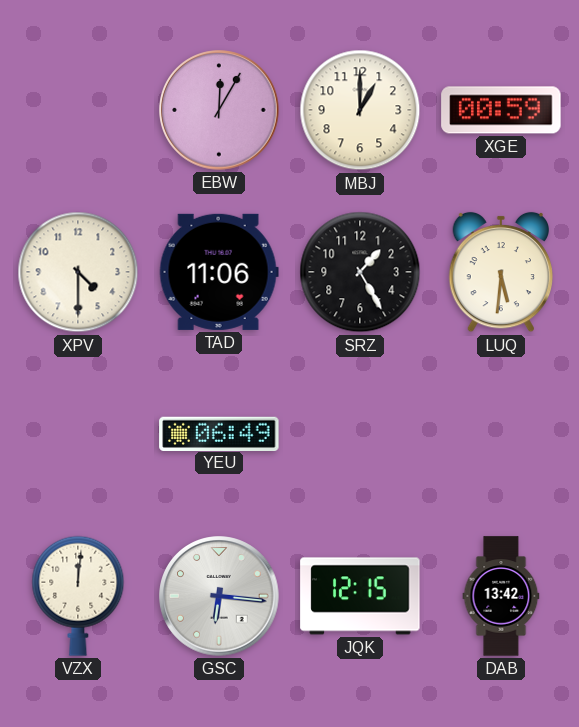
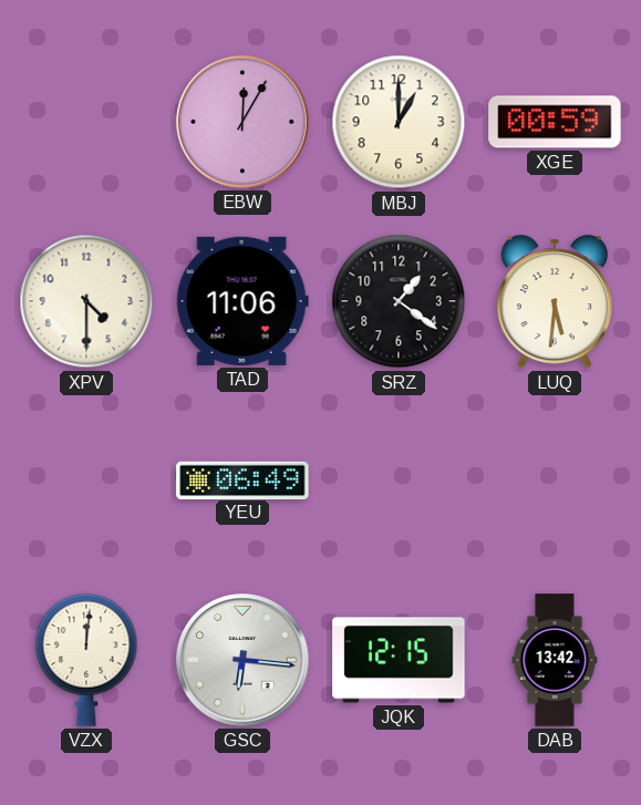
SRZ: 1:25 -> 1:21 (399, 301)
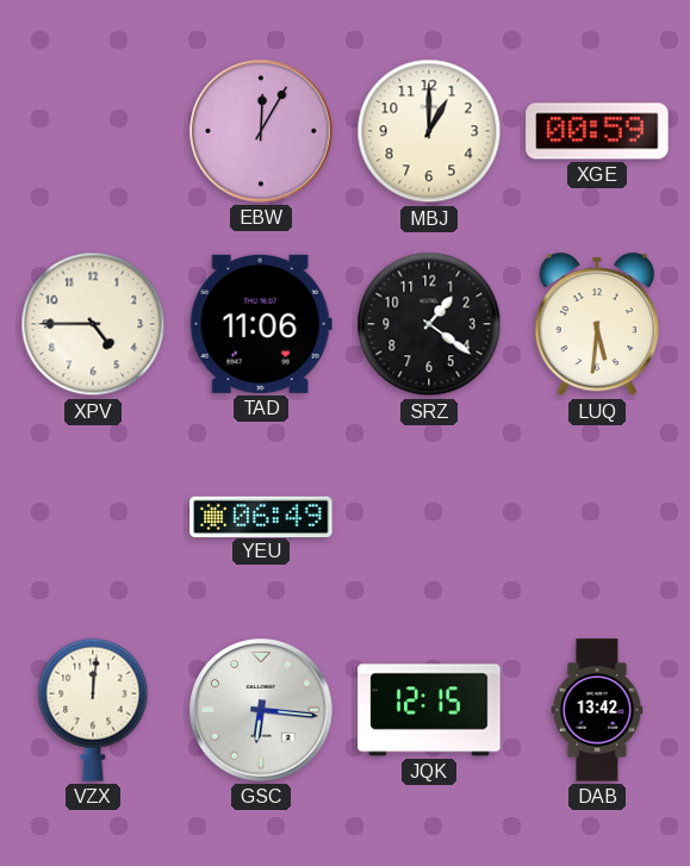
XPV: 4:30 -> 4:45 (93, 324)
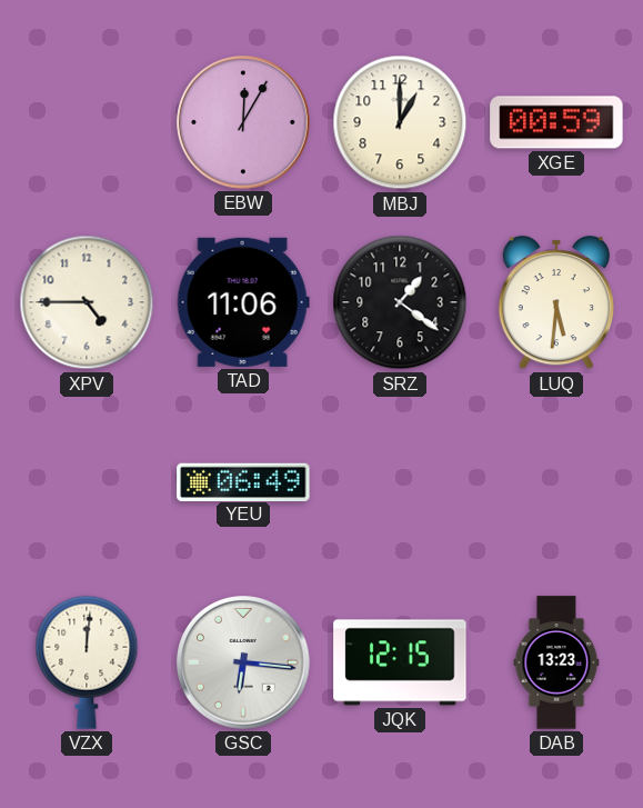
DAB: 13:42 -> 13:23 (556, 662)
